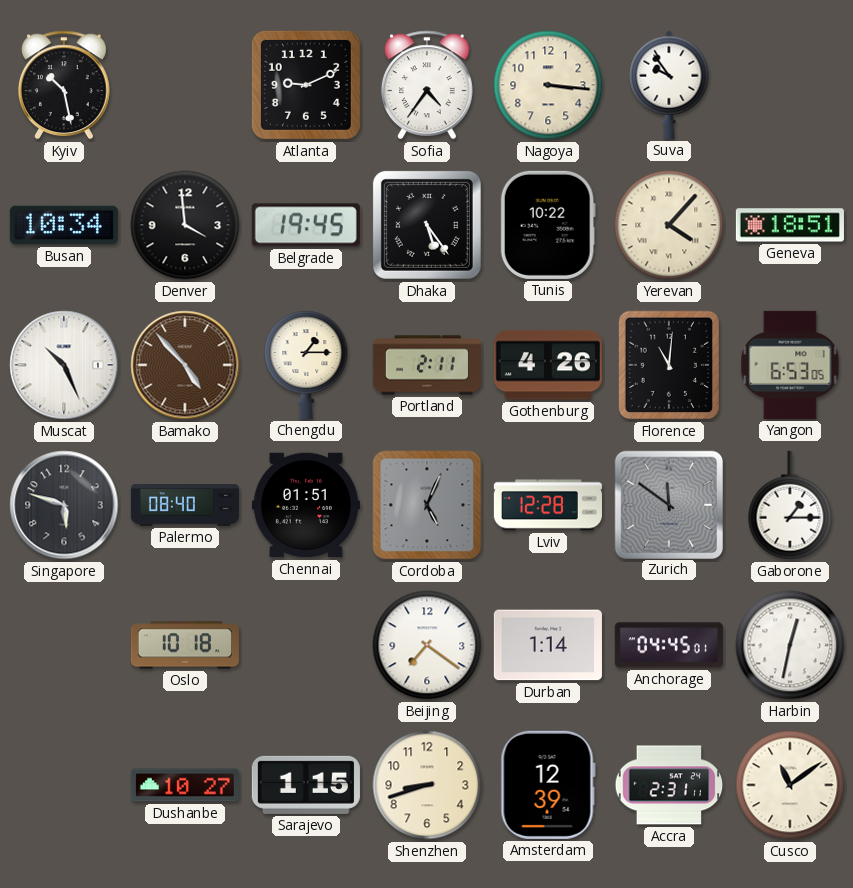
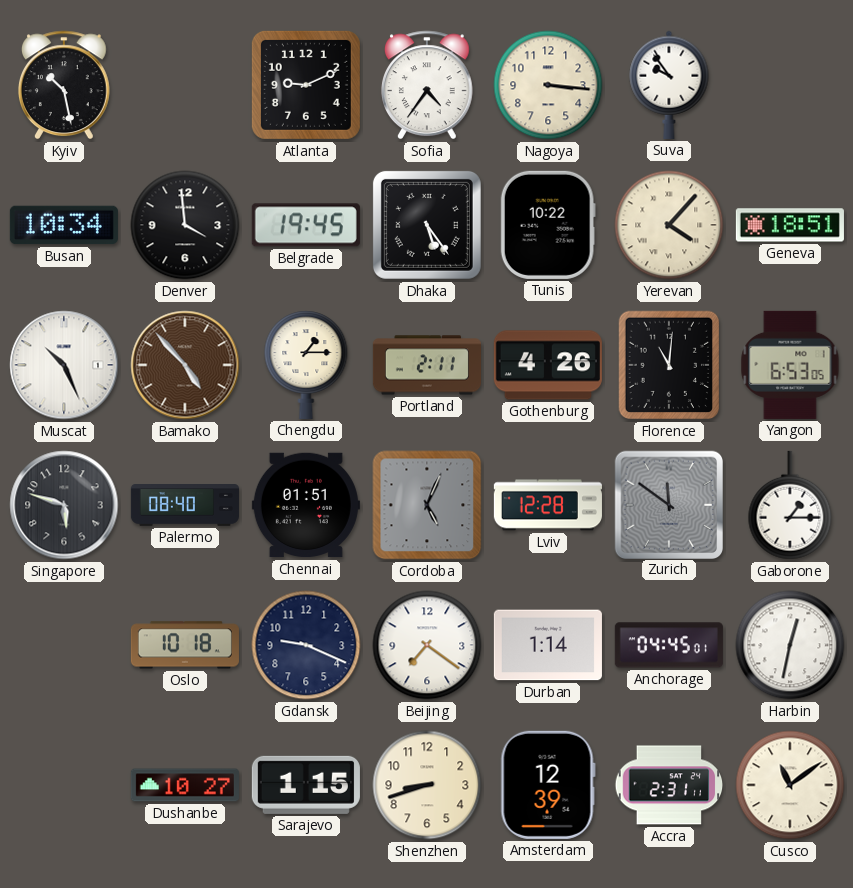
Gdansk: none -> 9:19 (306, 645)
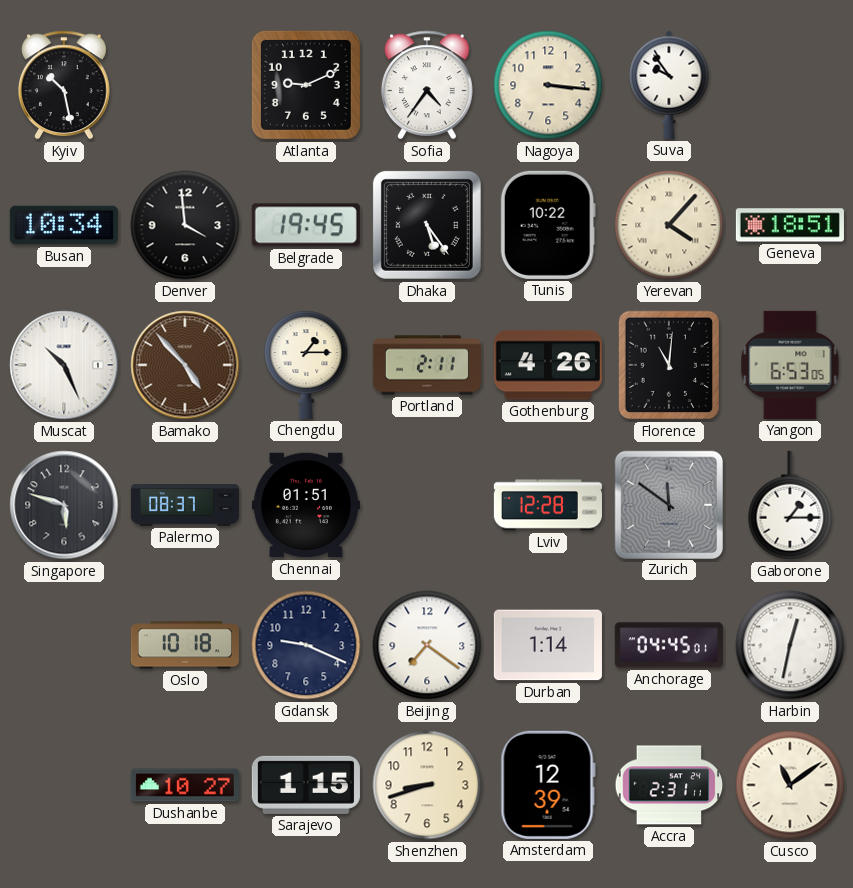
Palermo: 08:40 -> 08:37 (185, 506)
Cordoba: 5:04 -> none (427, 505)
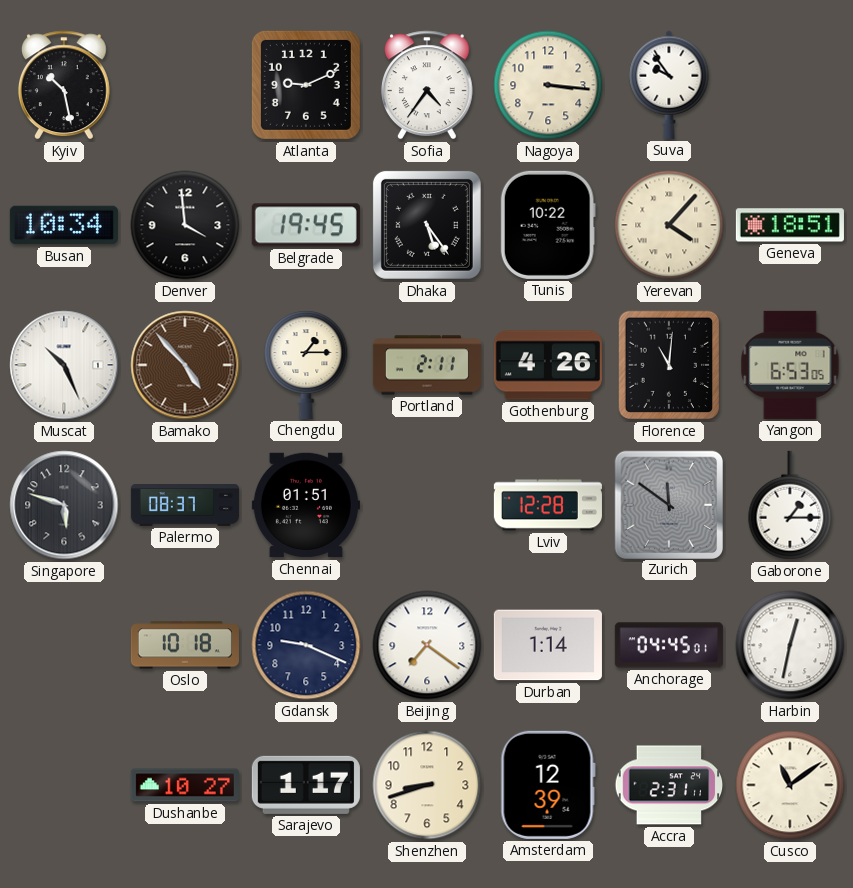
Sarajevo: 1:15 -> 1:17 (306, 785)
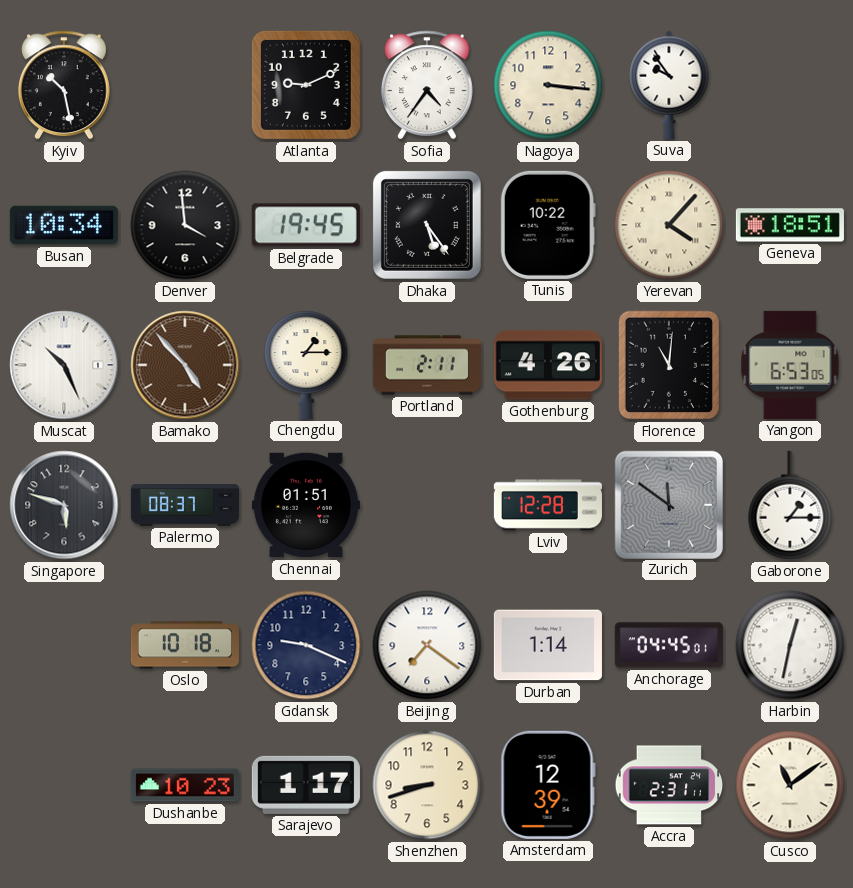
Dushanbe: 10:27 -> 10:23 (185, 785)
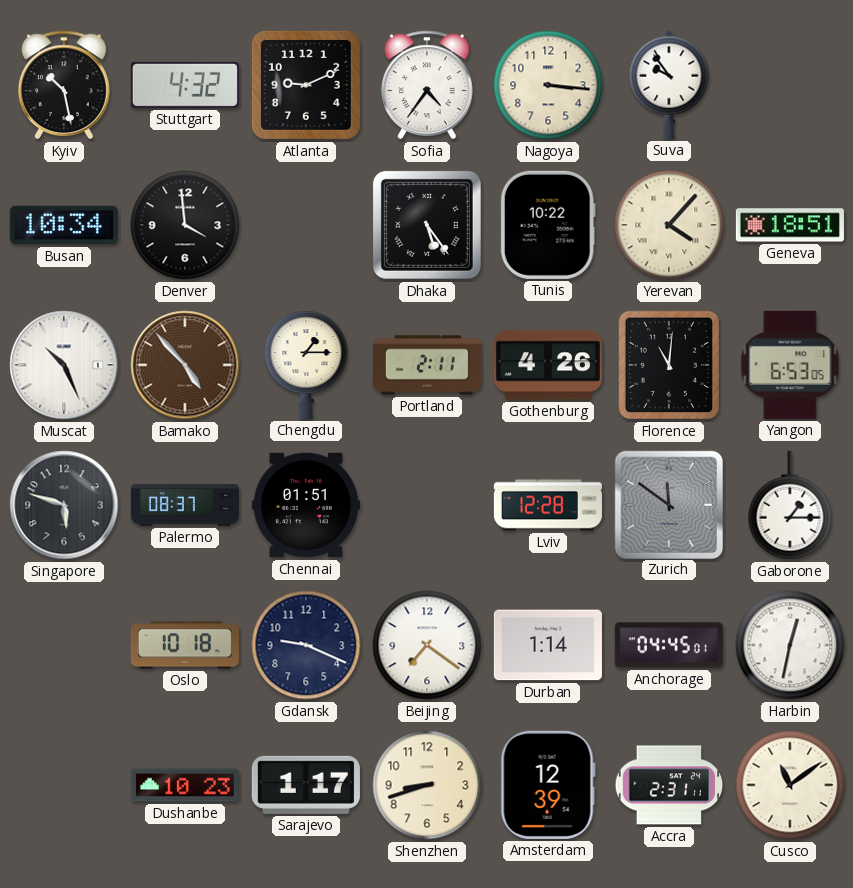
Stuttgart: none -> 4:32 (185, 85)
Belgrade: 19:45 -> none (306, 225)
